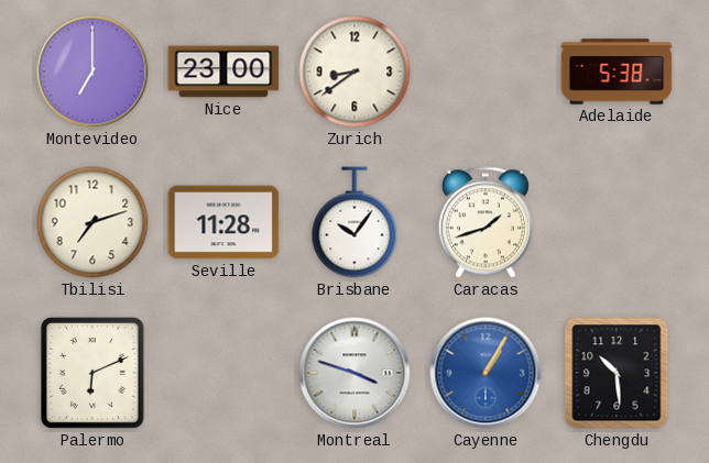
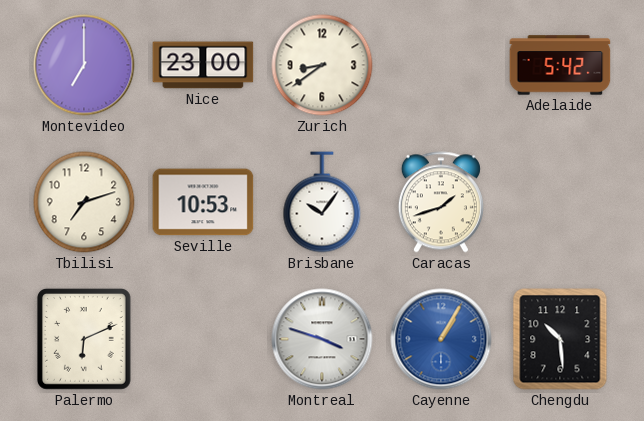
Adelaide: 5:38 -> 5:42 (560, 65)
Seville: 11:28 -> 10:53 (203, 202)
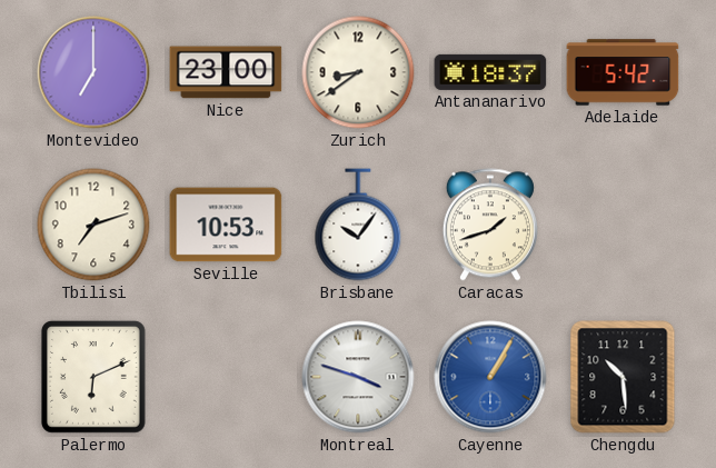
Antananarivo: none -> 18:37 (490, 72)
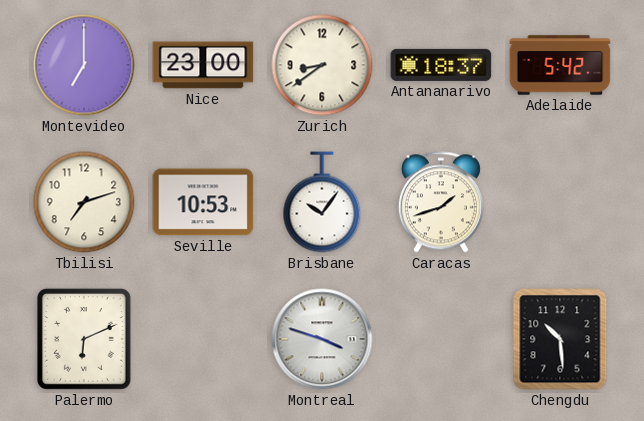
Cayenne: 1:05 -> none (490, 377)
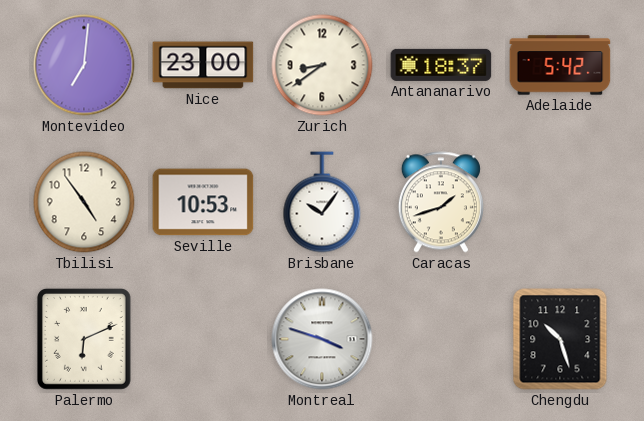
Montevideo: 7:00 -> 7:01 (84, 65)
Tbilisi: 7:12 -> 4:54 (84, 202)
Chengdu: 10:29 -> 10:27 (560, 339)
